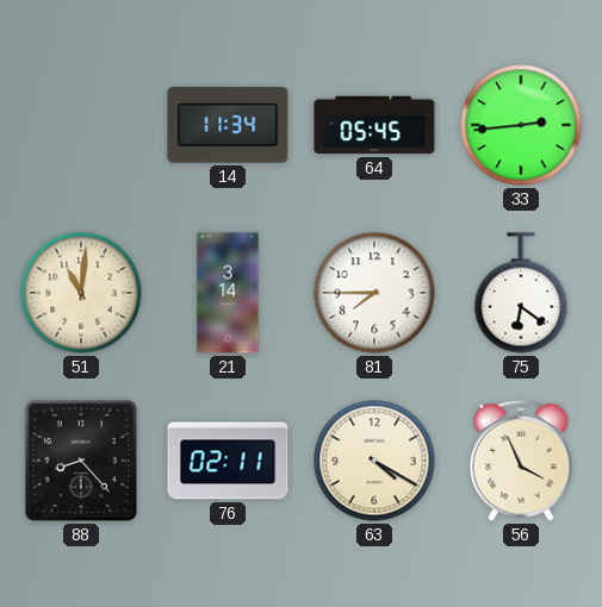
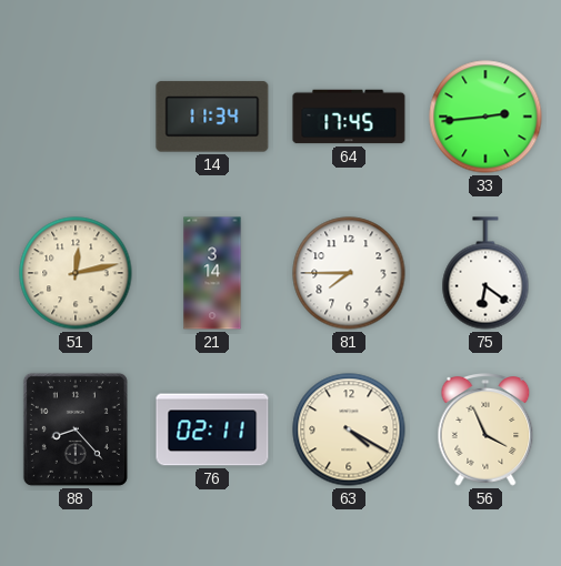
64: 05:45 -> 17:45 (349, 117)
51: 11:01 -> 12:13 (76, 273)
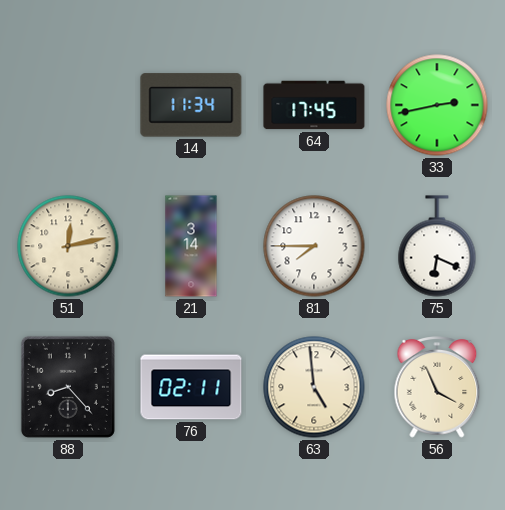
33: 2:44 -> 2:43 (437, 105)
75: 6:21 -> 6:19 (437, 246)
63: 4:20 -> 4:59 (314, 387)
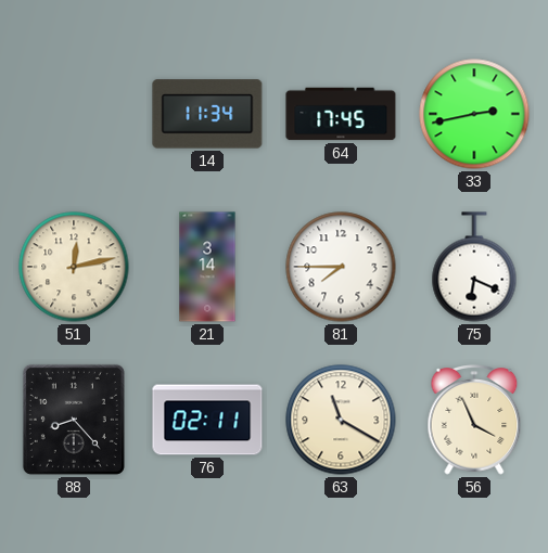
63: 4:59 -> 11:20 (341, 420)
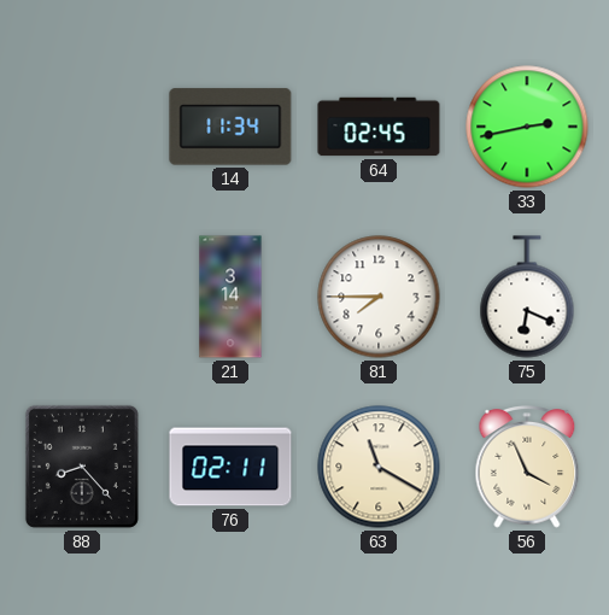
64: 17:45 -> 02:45 (379, 127)
51: 12:13 -> none (74, 267)
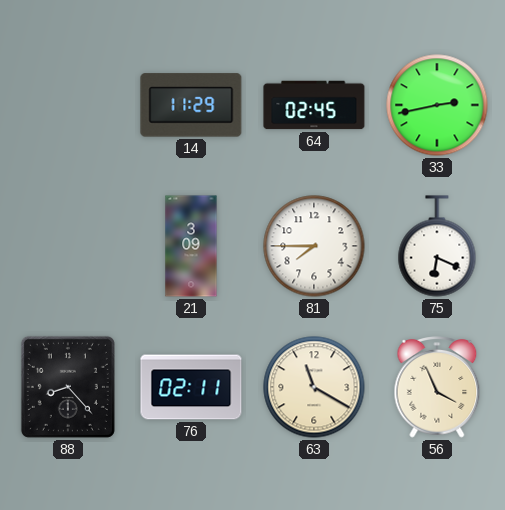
14: 11:34 -> 11:29 (191, 105)
21: 3:14 -> 3:09 (191, 246)
